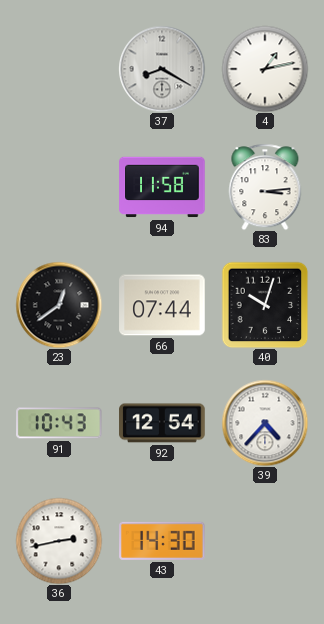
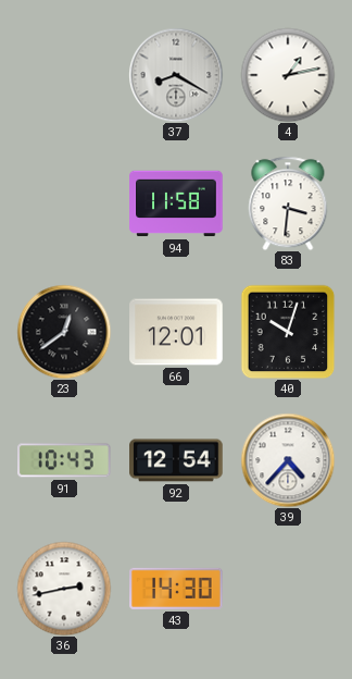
83: 3:14 -> 3:31 (288, 203)
66: 07:44 -> 12:01 (176, 332)
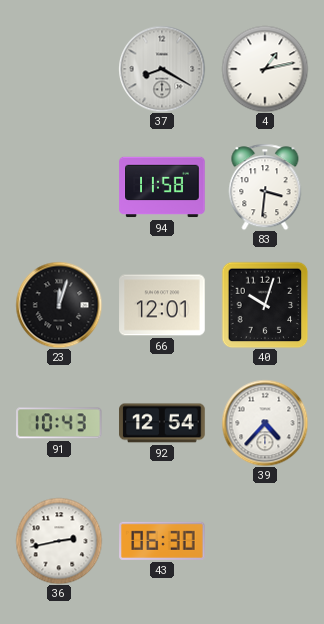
23: 12:39 -> 12:03 (59, 305)
43: 14:30 -> 06:30 (162, 541)
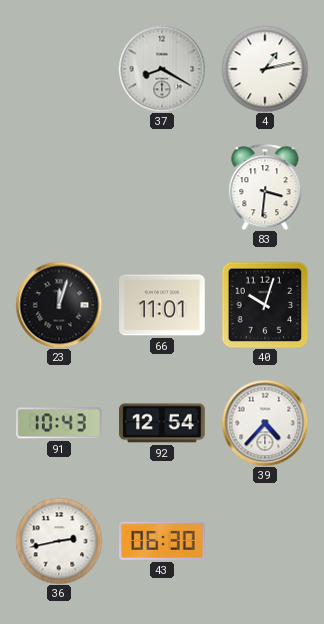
94: 11:58 -> none (162, 187)
66: 12:01 -> 11:01 (162, 305)
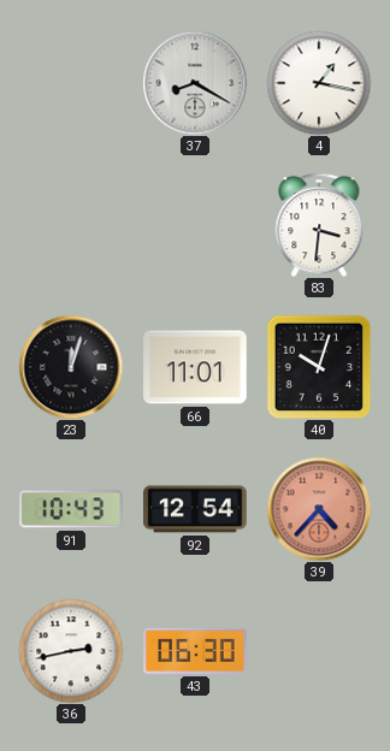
4: 1:13 -> 1:17 (319, 83)
39 dial: white -> salmon (319, 509)
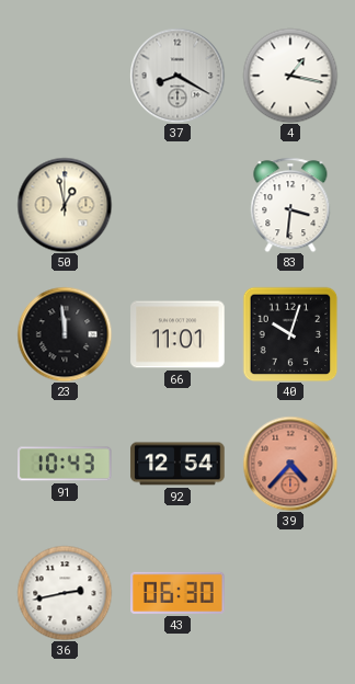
50: none -> 12:58 (65, 205)
23: 12:03 -> 11:59 (65, 334)
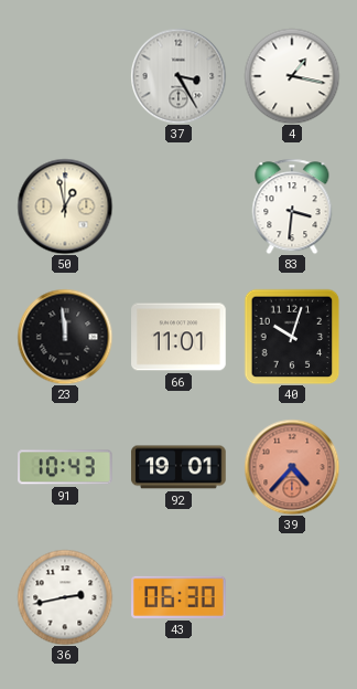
37: 8:20 -> 3:25 (178, 76)
92: 12:54 -> 19:01 (178, 467)
